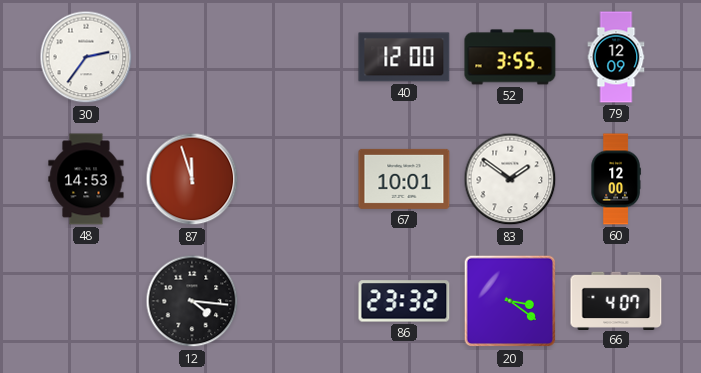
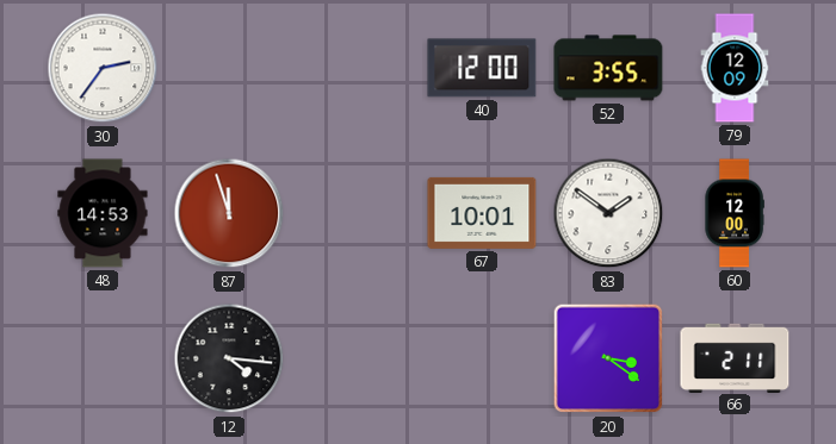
86: 23:32 -> none (404, 301)
66: 4:07 -> 2:11 (735, 357)
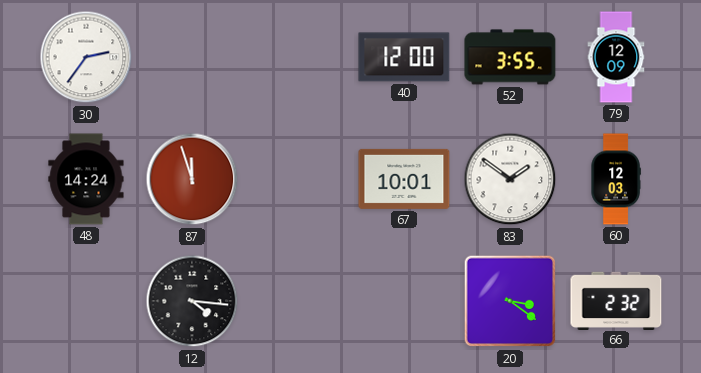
48: 14:53 -> 14:24 (86, 179)
60: 12:00 -> 12:03 (616, 179)
66: 2:11 -> 2:32 (616, 300)
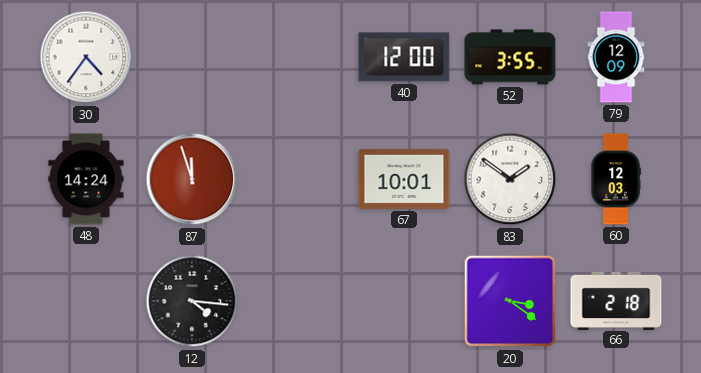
30: 2:36 -> 4:36 (86, 57)
66: 2:32 -> 2:18 (616, 300)
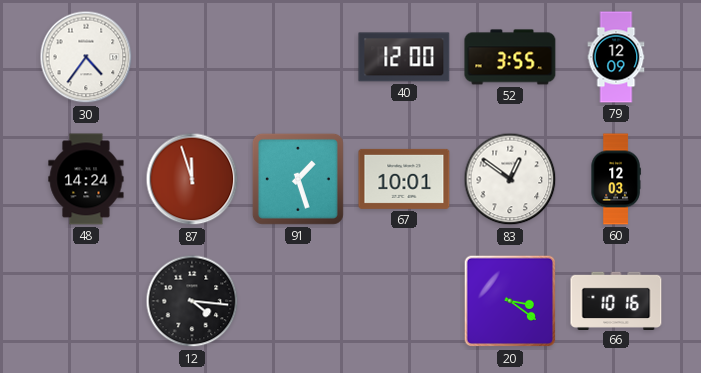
91: none -> 1:27 (298, 179)
83: 1:51 -> 12:51 (510, 179)
66: 2:18 -> 10:16 (616, 300)
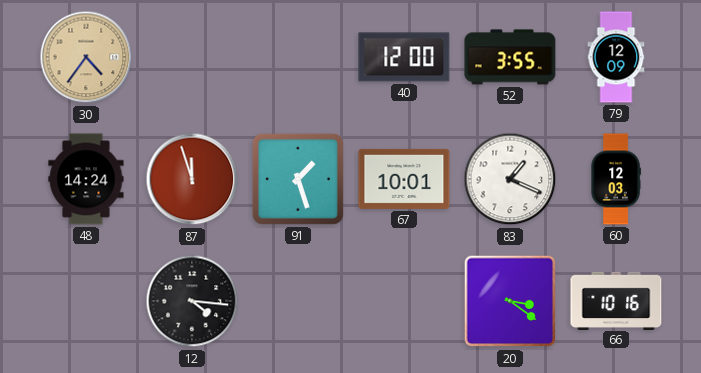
30 dial: white -> champagne (86, 57)
83: 12:51 -> 1:19 (510, 179)
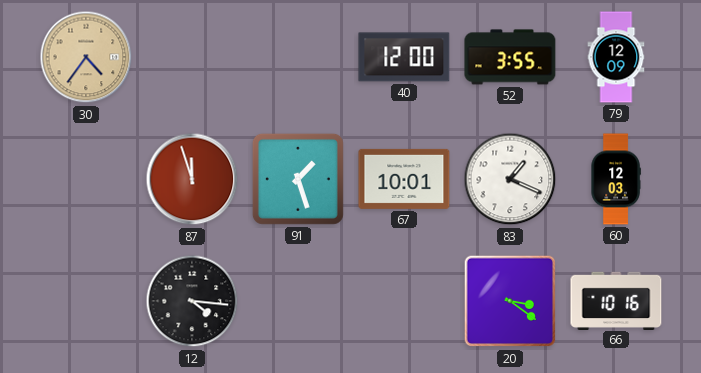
48: 14:24 -> none (86, 179)
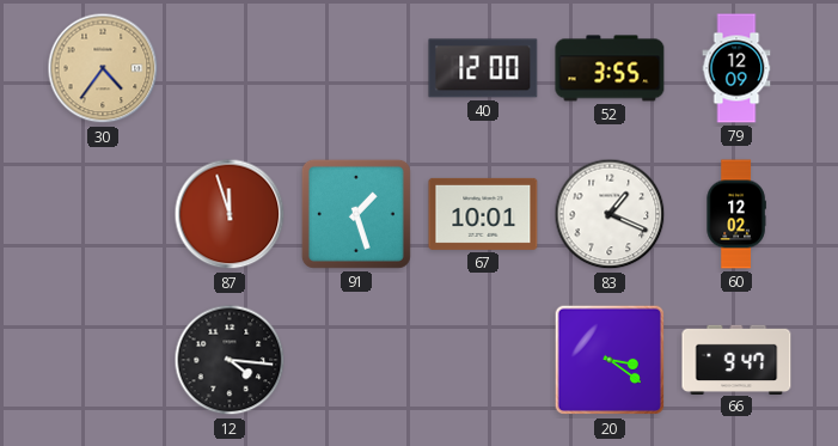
60: 12:03 -> 12:02 (736, 214)
66: 10:16 -> 9:47 (736, 359)
